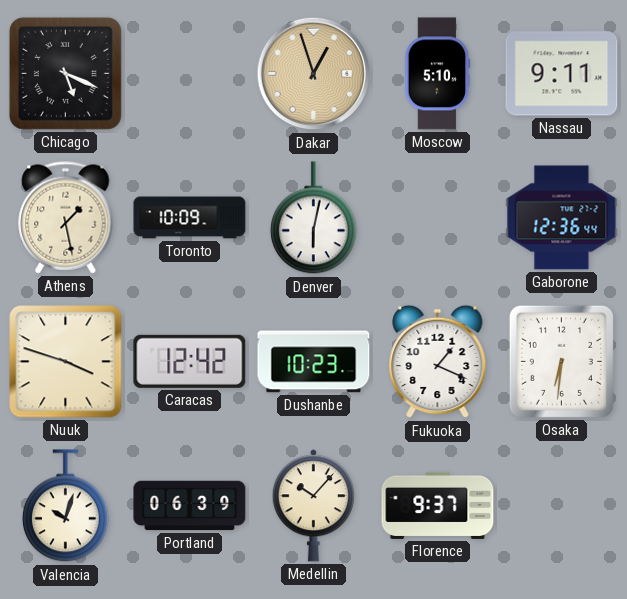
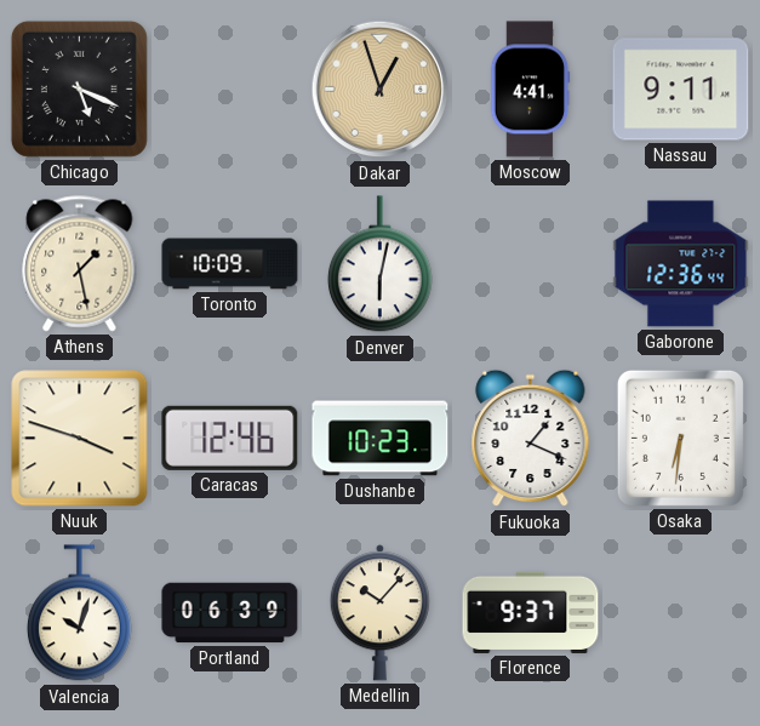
Moscow: 5:10 -> 4:41 (530, 90)
Caracas: 12:42 -> 12:46 (230, 438)
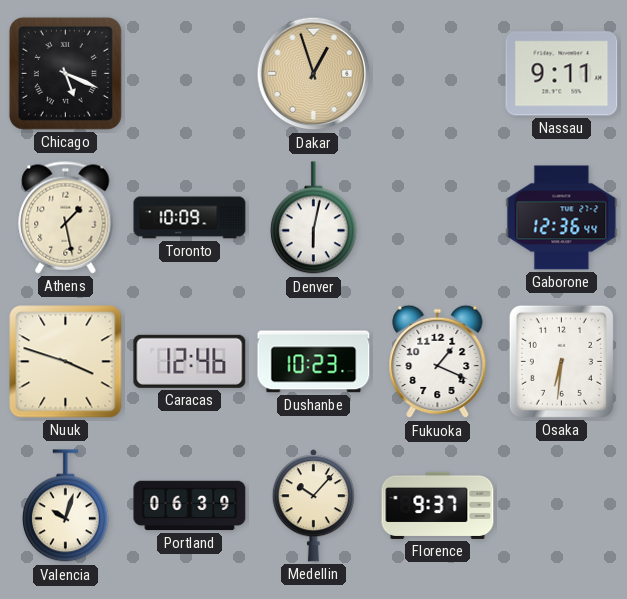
Moscow: 4:41 -> none (530, 90)
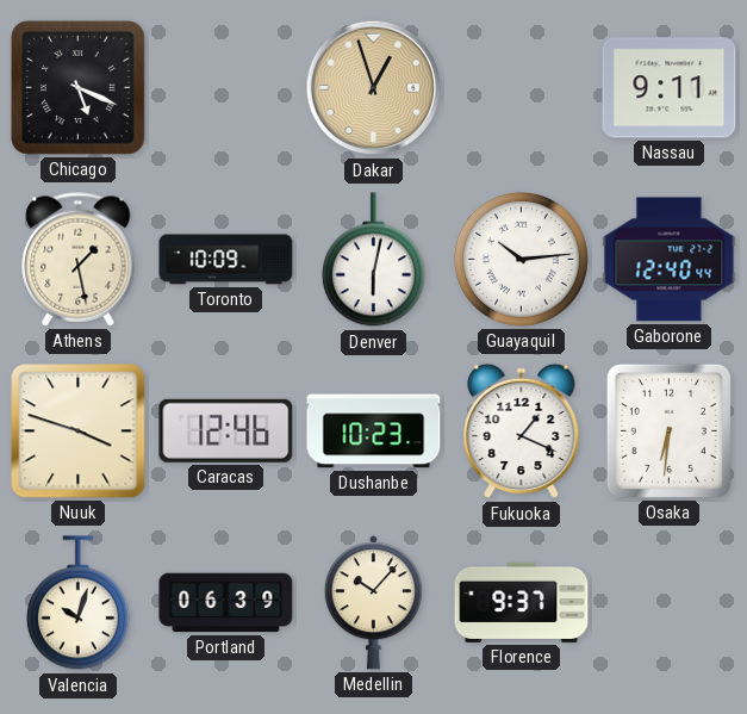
Guayaquil: none -> 10:14 (521, 259)
Gaborone: 12:36 -> 12:40 (670, 260)
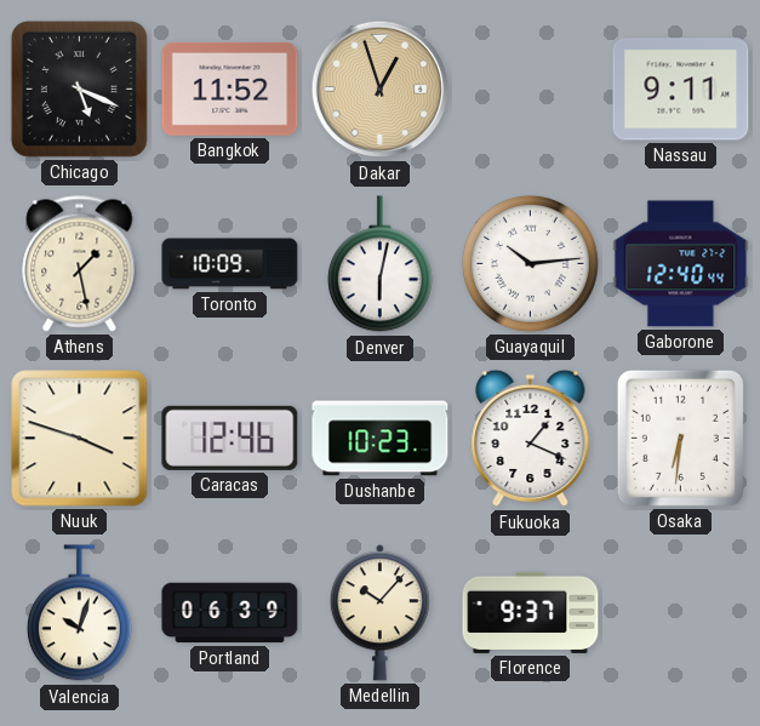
Bangkok: none -> 11:52 (230, 88)
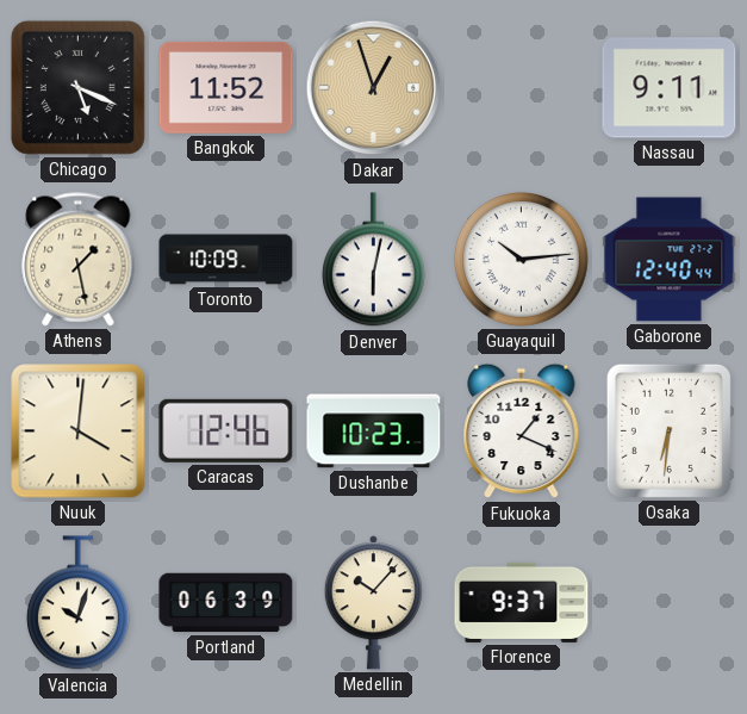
Nuuk: 3:48 -> 4:01 (79, 431)
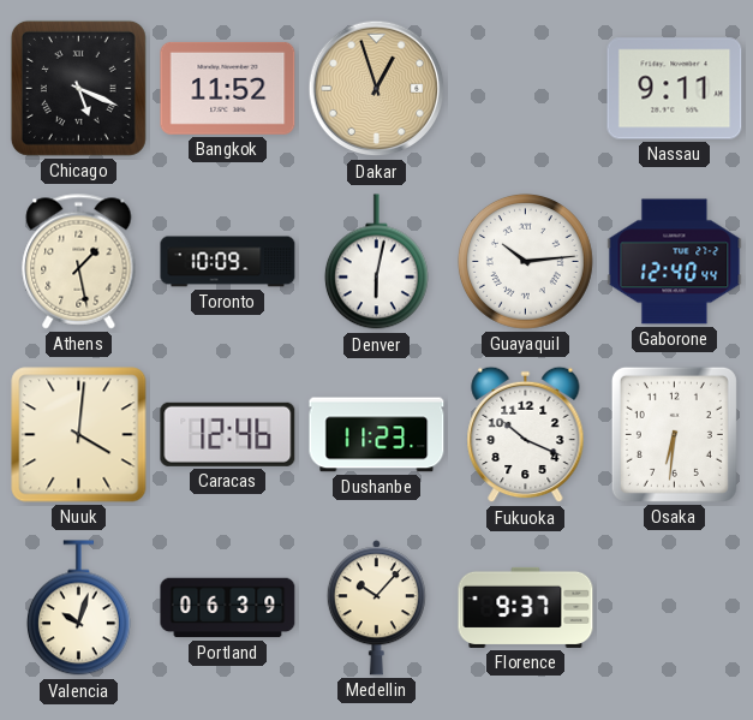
Dushanbe: 10:23 -> 11:23 (377, 435)
Fukuoka: 1:19 -> 10:19 (526, 435)
